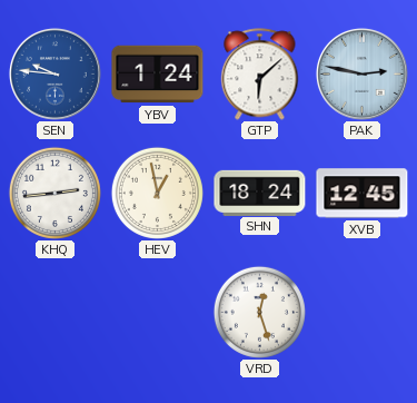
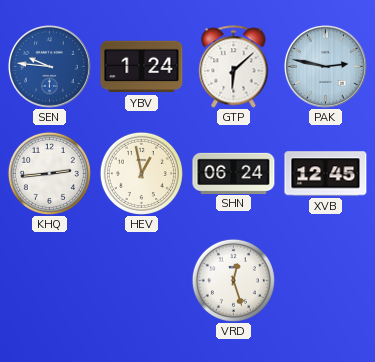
SHN: 18:24 -> 06:24 (234, 173)
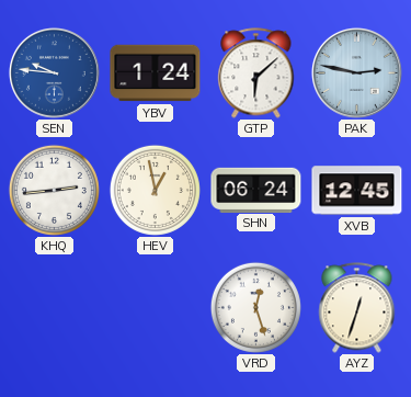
AYZ: none -> 12:33 (357, 308)
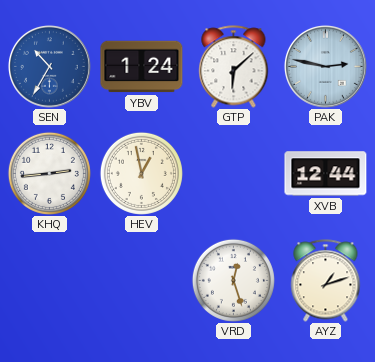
SEN: 9:46 -> 10:35 (49, 66)
SHN: 06:24 -> none (256, 190)
XVB: 12:45 -> 12:44 (326, 174)
AYZ: 12:33 -> 1:12 (326, 281)
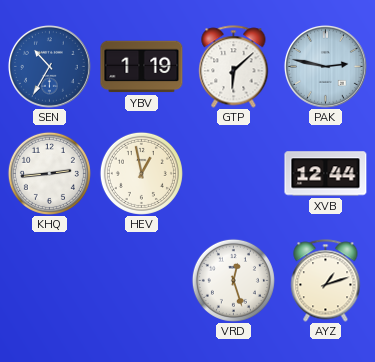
YBV: 1:24 -> 1:19 (142, 67)
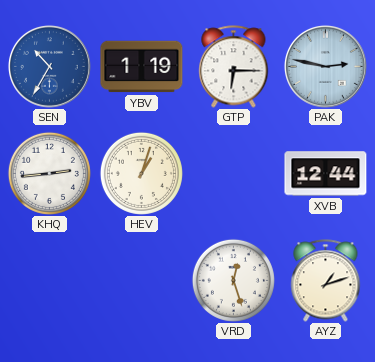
GTP: 6:08 -> 6:15 (234, 67)
HEV: 12:58 -> 1:03 (141, 173)
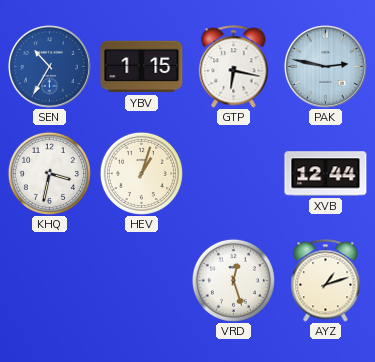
YBV: 1:19 -> 1:15 (142, 67)
GTP: 6:15 -> 6:17 (234, 67)
KHQ: 2:44 -> 3:32 (49, 173)
